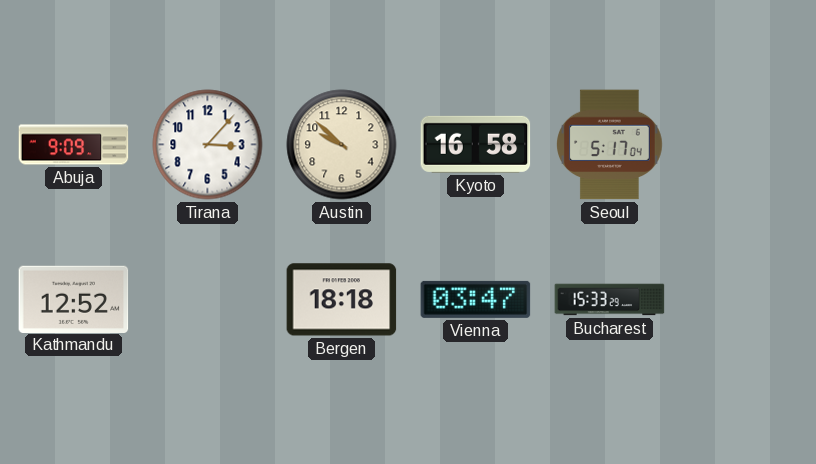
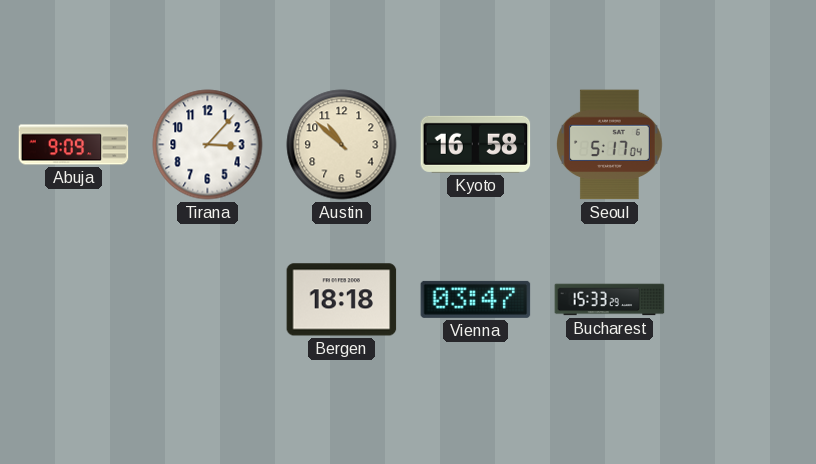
Austin: 9:52 -> 10:52 (342, 145)
Kathmandu: 12:52 -> none (74, 299)
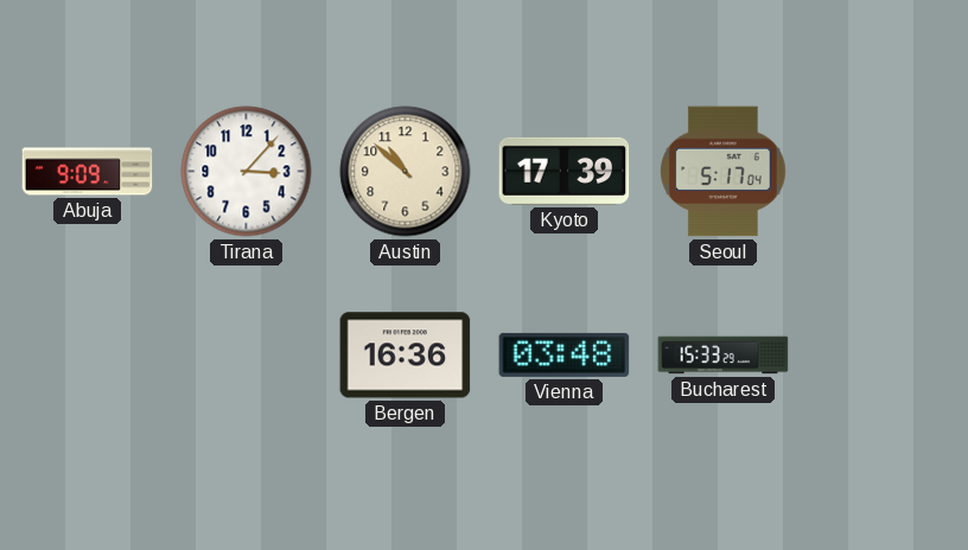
Kyoto: 16:58 -> 17:39 (565, 171)
Bergen: 18:18 -> 16:36 (406, 356)
Vienna: 03:47 -> 03:48 (565, 354)
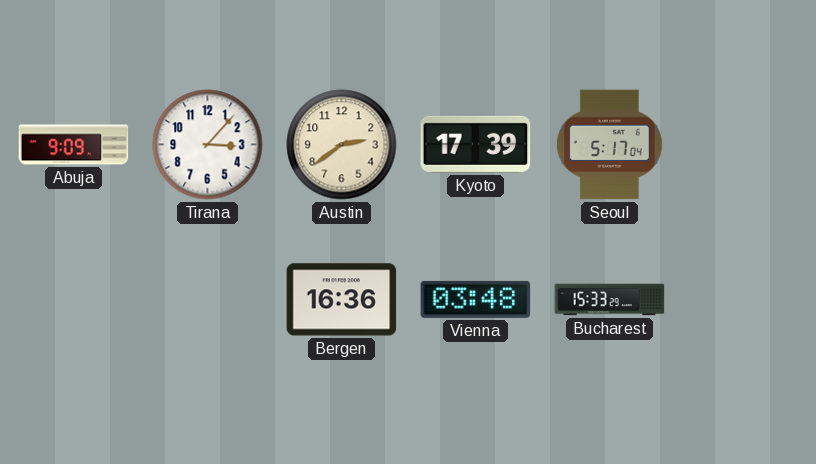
Austin: 10:52 -> 2:39 (342, 145)
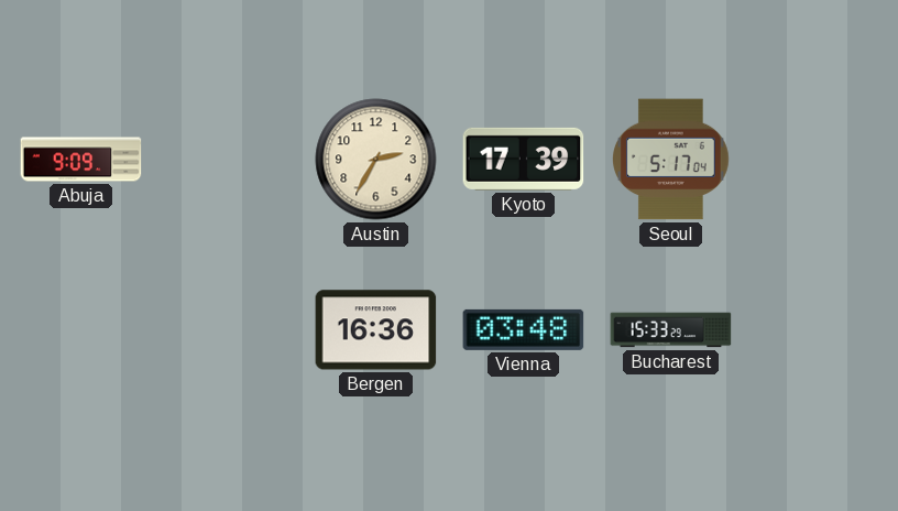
Tirana: 3:07 -> none (208, 145)
Austin: 2:39 -> 2:35 (376, 160)
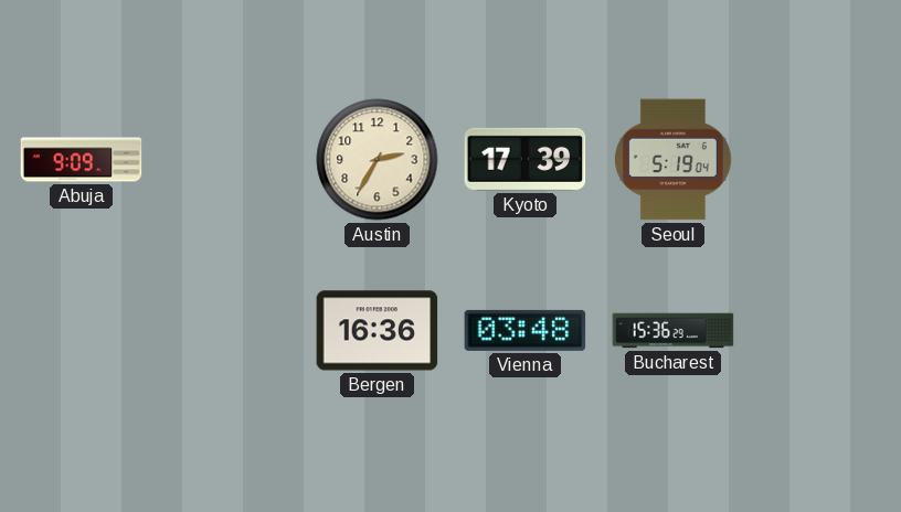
Seoul: 5:17 -> 5:19 (674, 160)
Bucharest: 15:33 -> 15:36 (674, 331)
